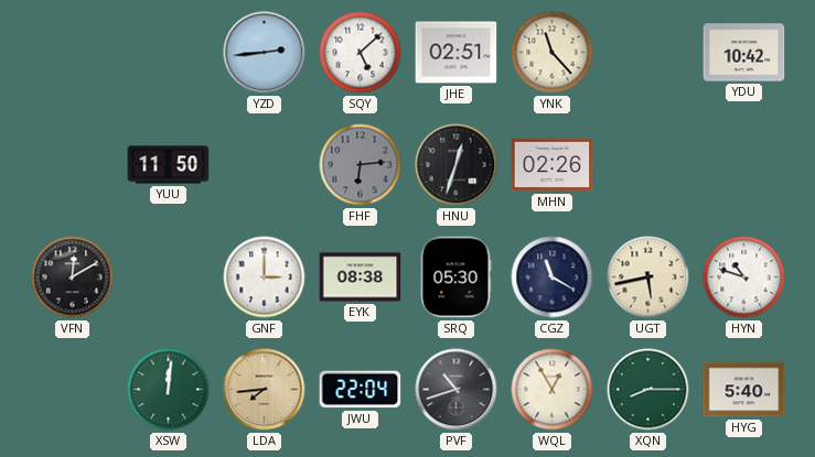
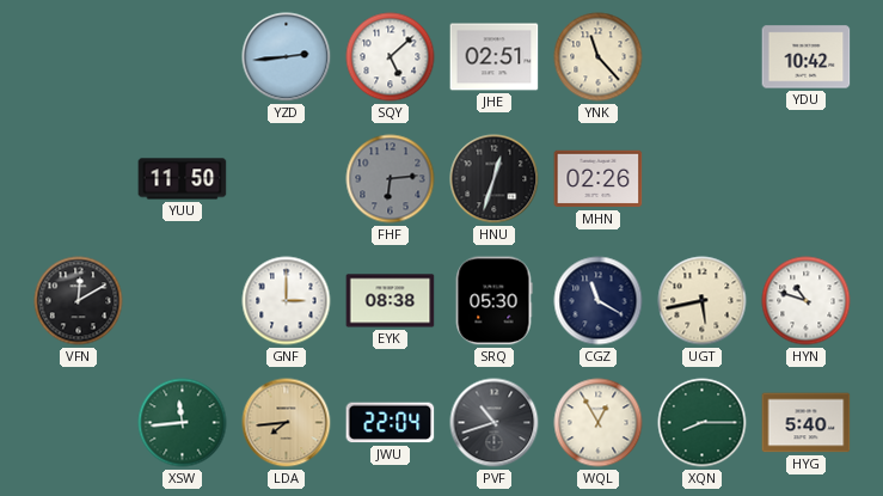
XSW: 12:01 -> 11:44 (183, 423)
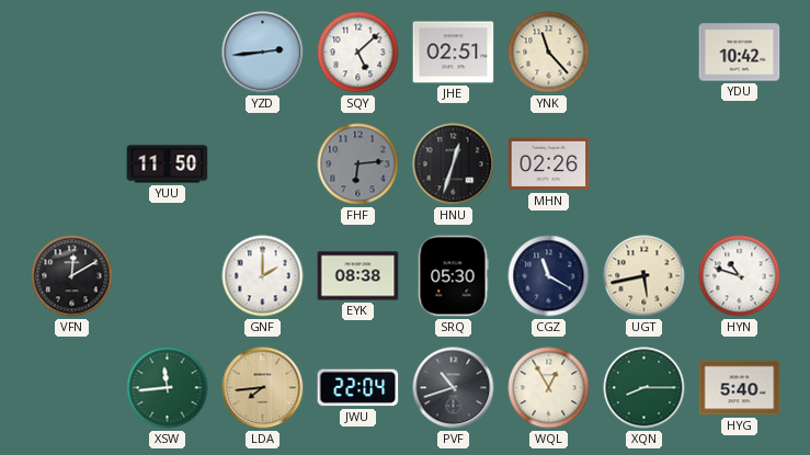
GNF: 3:00 -> 2:00 (263, 276)
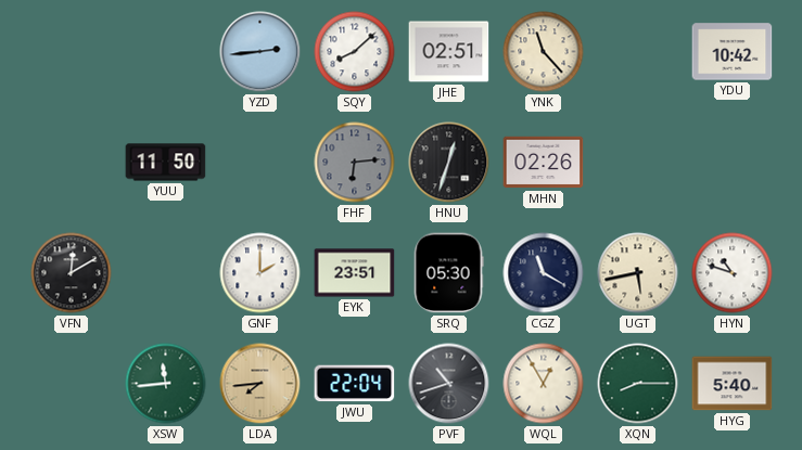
SQY: 5:08 -> 8:08 (355, 52)
EYK: 08:38 -> 23:51 (355, 273)
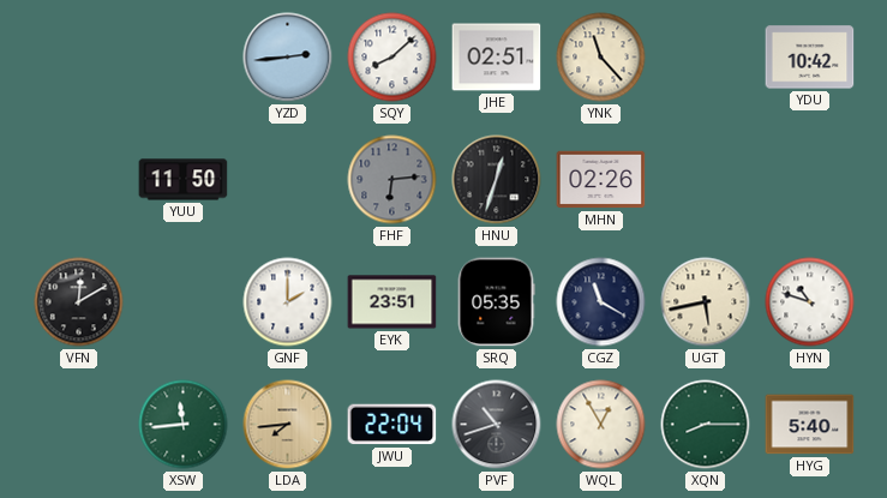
SRQ: 05:30 -> 05:35 (496, 302)
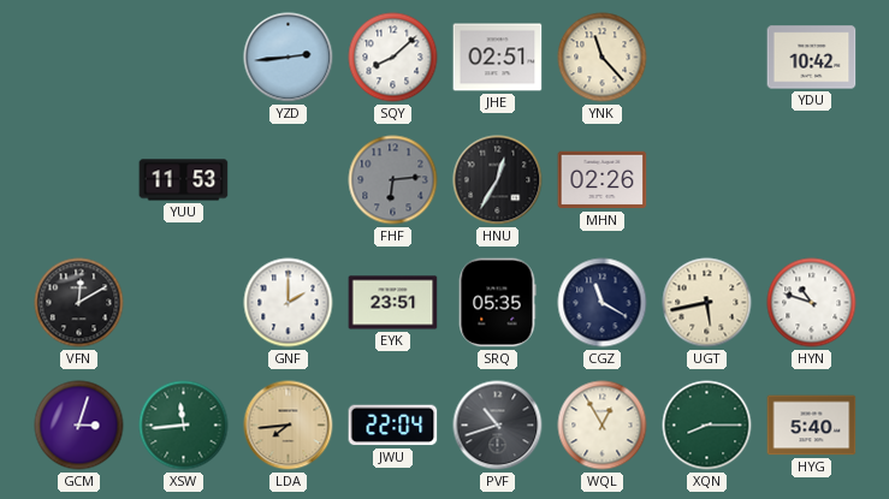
YUU: 11:50 -> 11:53 (184, 180)
HNU: 12:33 -> 12:35 (498, 180)
GCM: none -> 3:03 (79, 426)
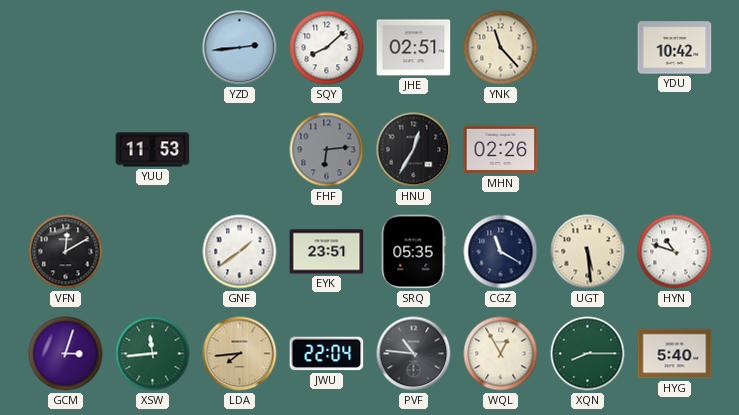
GNF: 2:00 -> 1:39 (240, 252)
UGT: 5:43 -> 5:29 (588, 252)
PVF: 10:42 -> 10:46 (414, 354)
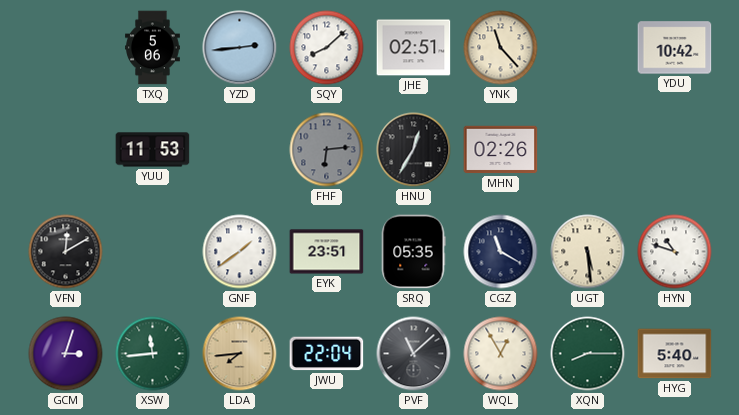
TXQ: none -> 5:06 (153, 48)
PVF: 10:46 -> 11:08 (414, 354)
